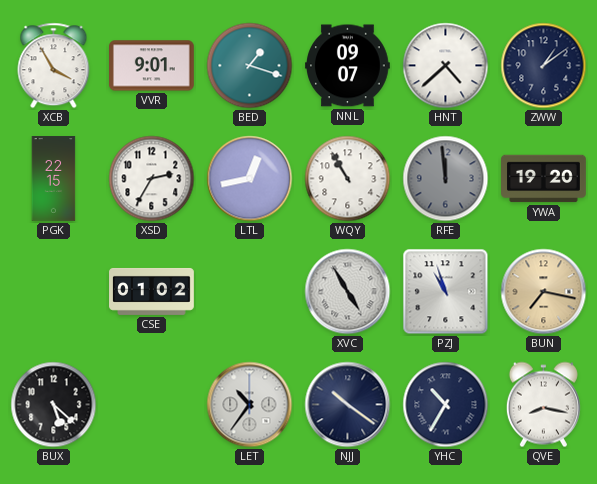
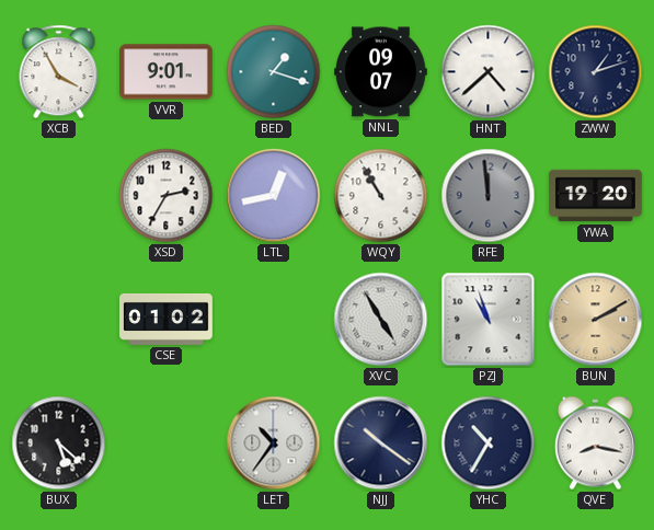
ZWW: 1:09 -> 1:12 (596, 72)
PGK: 22:15 -> none (54, 179)
BUN: 7:17 -> 2:10 (596, 320)
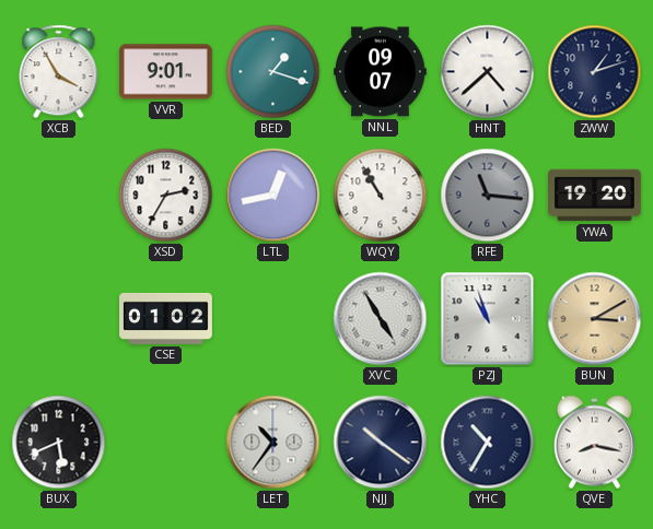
RFE: 11:59 -> 11:16 (488, 196)
BUN: 2:10 -> 3:10 (595, 319)
BUX: 5:22 -> 5:41 (59, 443)
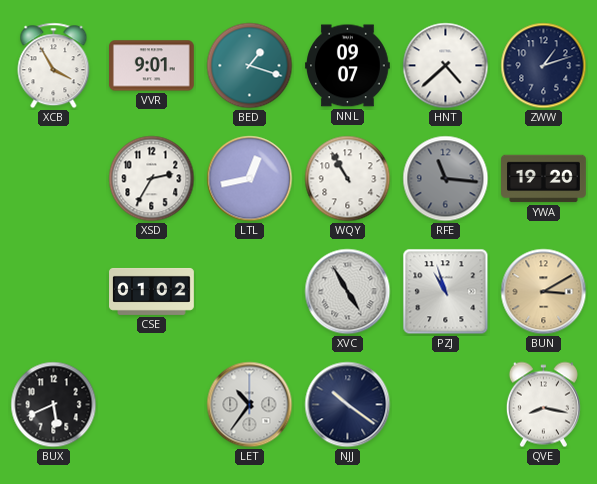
YHC: 10:35 -> none (488, 443)
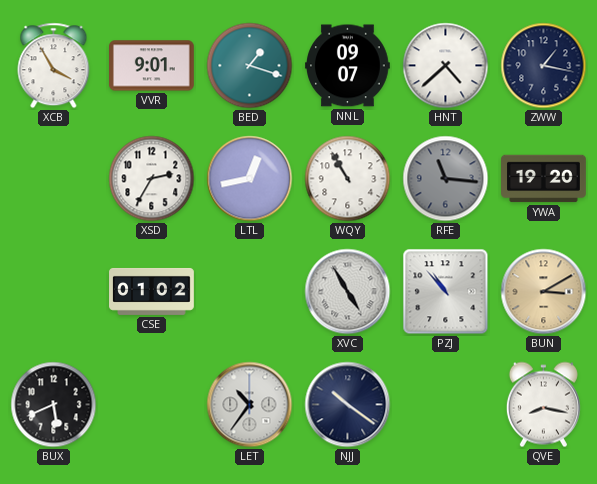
ZWW: 1:12 -> 1:17 (544, 66)
PZJ: 10:57 -> 10:53 (446, 292)
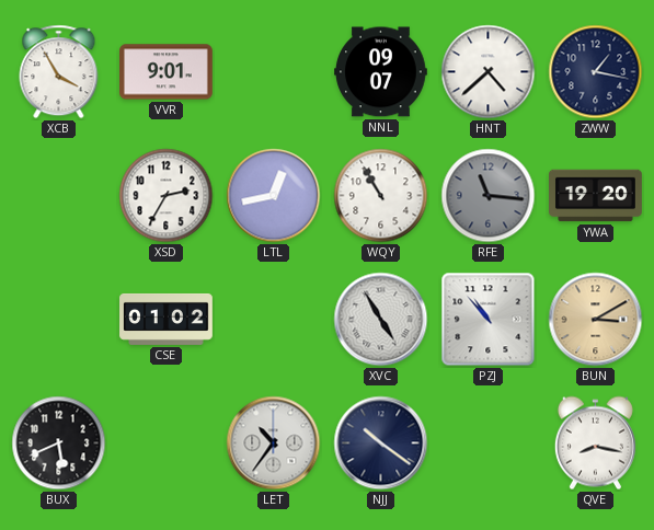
BED: 1:18 -> none (250, 66)
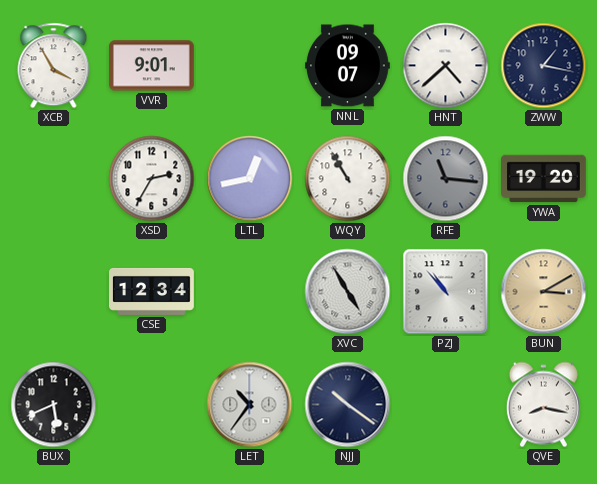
CSE: 01:02 -> 12:34 (152, 291)
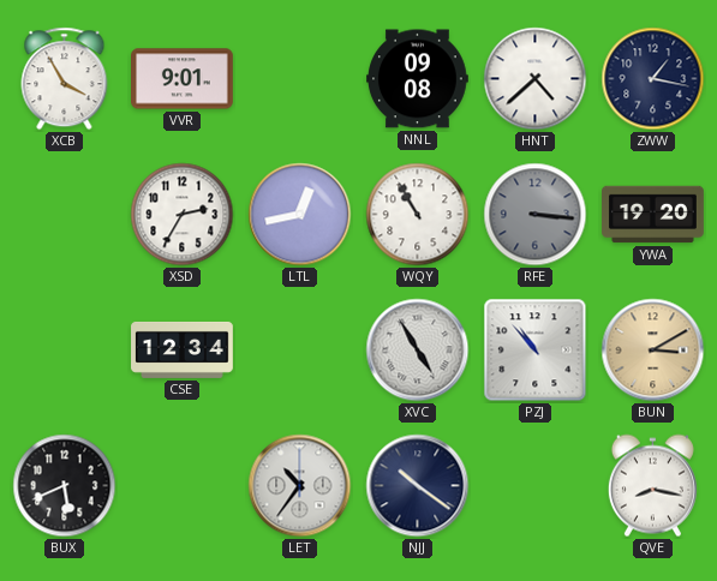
NNL: 09:07 -> 09:08 (418, 79)
RFE: 11:16 -> 3:16 (536, 215)
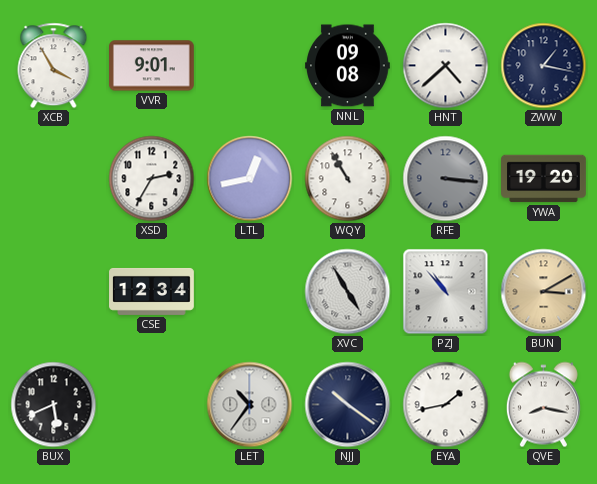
EYA: none -> 1:43 (446, 405)
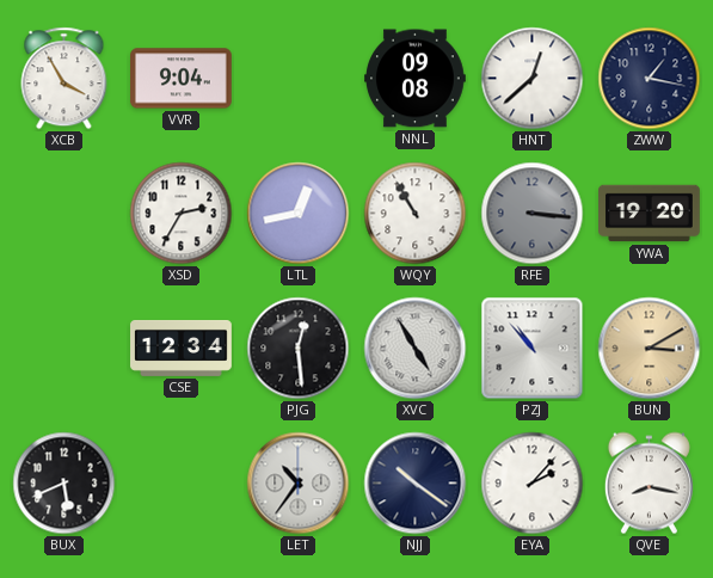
VVR: 9:01 -> 9:04 (182, 79)
HNT: 4:38 -> 12:38 (533, 79)
PJG: none -> 12:29 (299, 349)
EYA: 1:43 -> 2:07 (533, 484)
